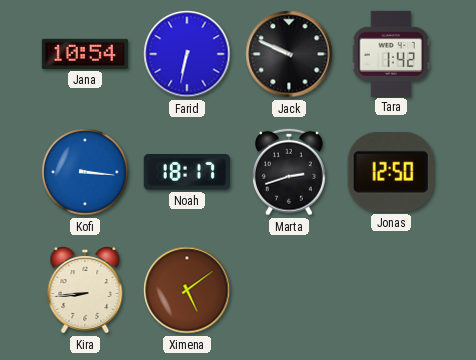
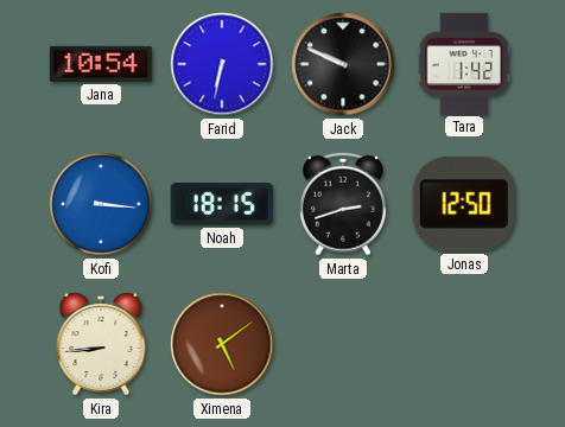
Noah: 18:17 -> 18:15 (222, 205)
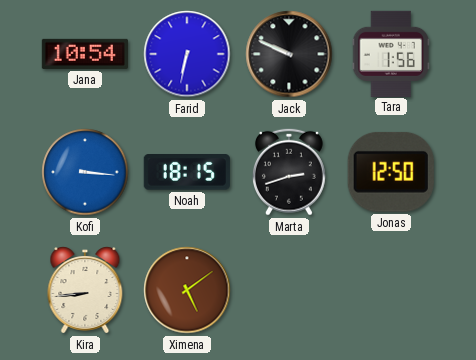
Tara: 1:42 -> 1:56 (391, 53)
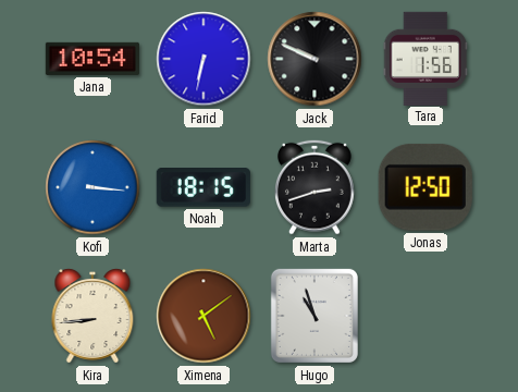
Hugo: none -> 10:57 (314, 316)
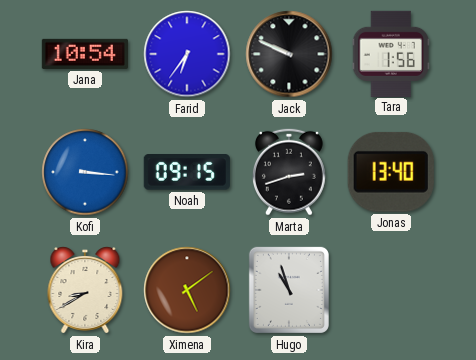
Farid: 6:32 -> 6:36 (187, 54)
Noah: 18:15 -> 09:15 (187, 173)
Jonas: 12:50 -> 13:40 (391, 172)
Kira: 8:44 -> 8:40 (85, 290)
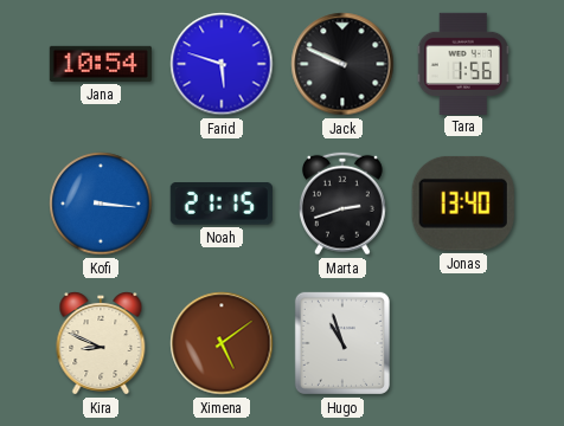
Farid: 6:36 -> 5:48 (222, 64)
Noah: 09:15 -> 21:15 (222, 205)
Kira: 8:40 -> 8:49 (101, 343)
